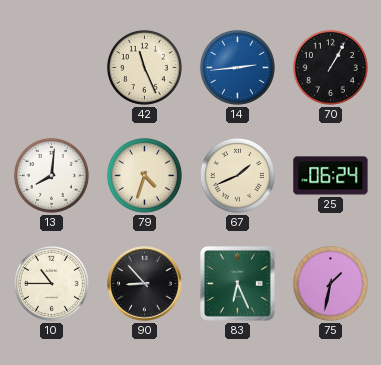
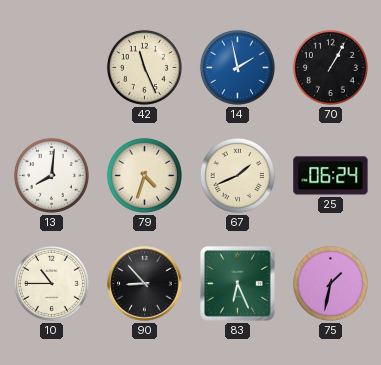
14: 2:44 -> 1:58 (237, 67)
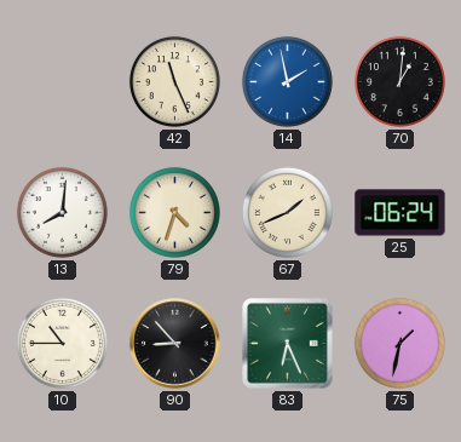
70: 1:05 -> 1:01 (399, 81)
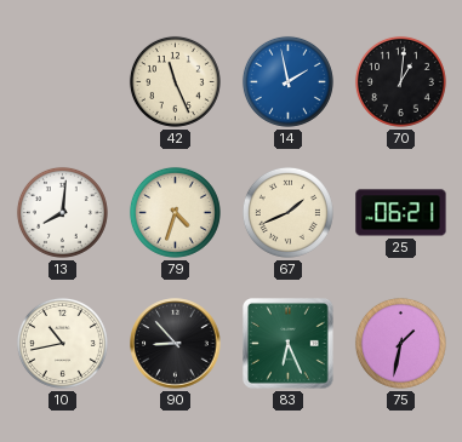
25: 06:24 -> 06:21 (401, 213)
10: 10:45 -> 10:43 (62, 343)
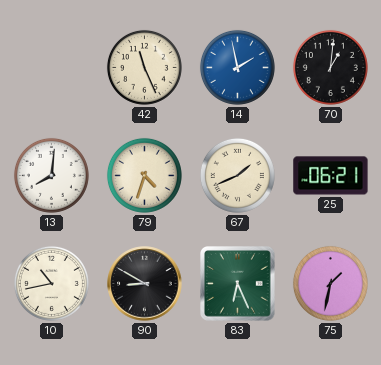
90: 8:53 -> 8:50 (145, 284)
